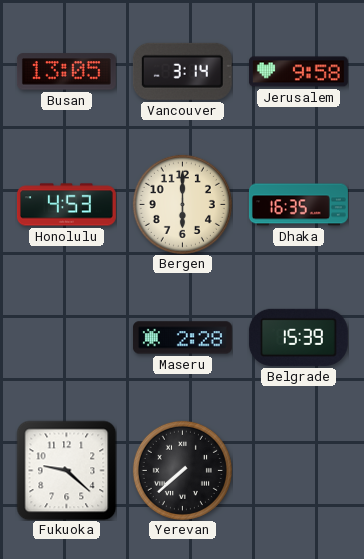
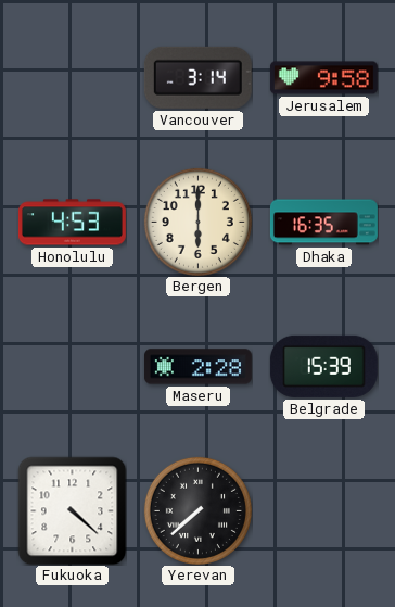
Busan: 13:05 -> none (66, 72)
Fukuoka: 9:22 -> 4:22 (72, 510)
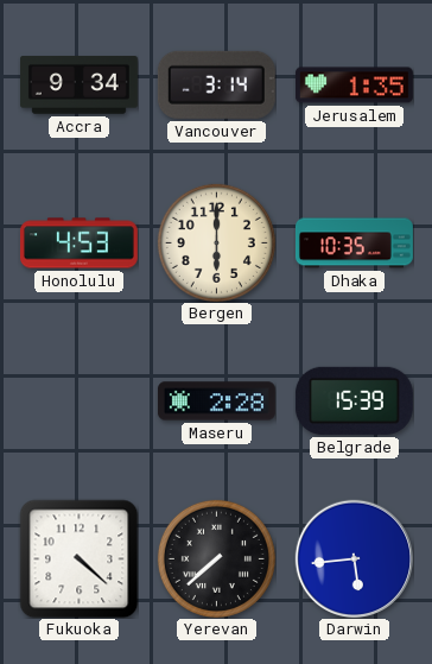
Accra: none -> 9:34 (78, 86)
Jerusalem: 9:58 -> 1:35 (354, 86)
Dhaka: 16:35 -> 10:35 (354, 244)
Darwin: none -> 5:44 (354, 558)
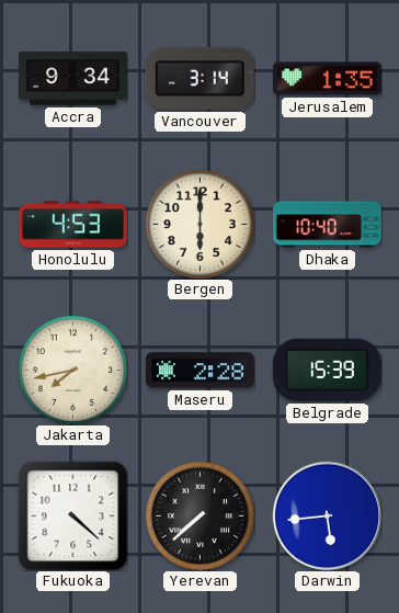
Dhaka: 10:35 -> 10:40 (327, 225)
Jakarta: none -> 7:43 (72, 370)
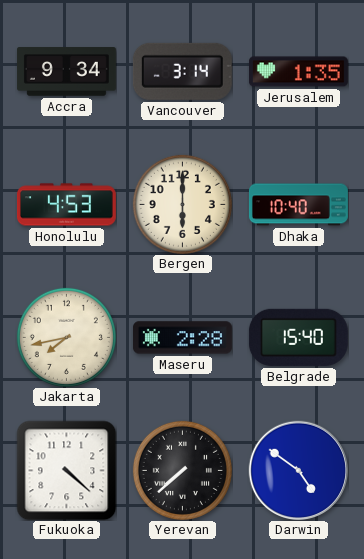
Belgrade: 15:39 -> 15:40 (298, 337)
Darwin: 5:44 -> 4:51 (298, 470)
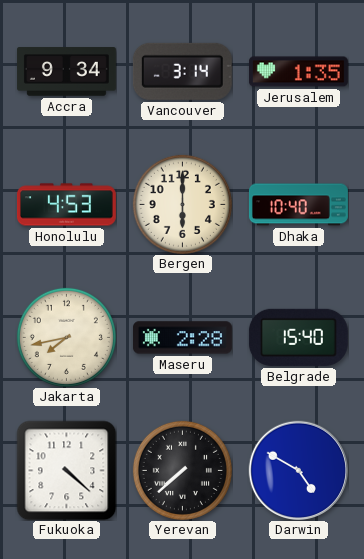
Darwin: 4:51 -> 4:50 (298, 470)
